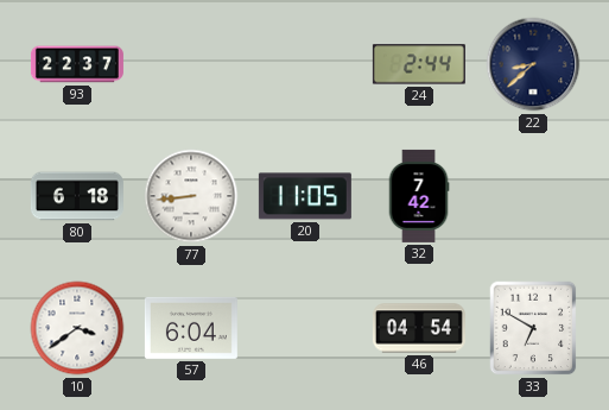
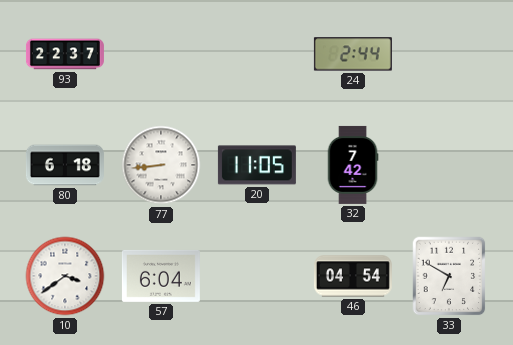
22: 8:38 -> none (533, 64)
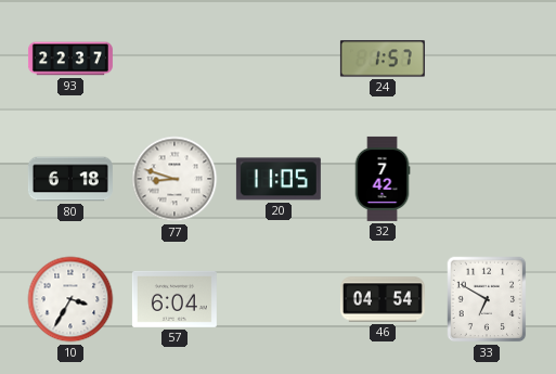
24: 2:44 -> 1:57 (383, 59)
77: 8:44 -> 8:48 (174, 179)
10: 3:39 -> 3:35 (70, 299)
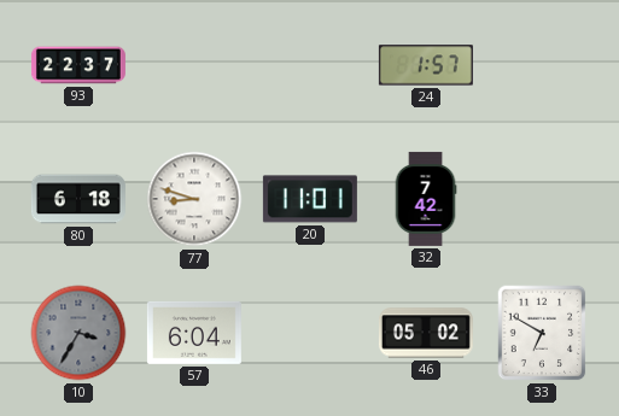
20: 11:05 -> 11:01 (310, 199)
10 dial: white -> grey (78, 333)
46: 04:54 -> 05:02 (426, 333)
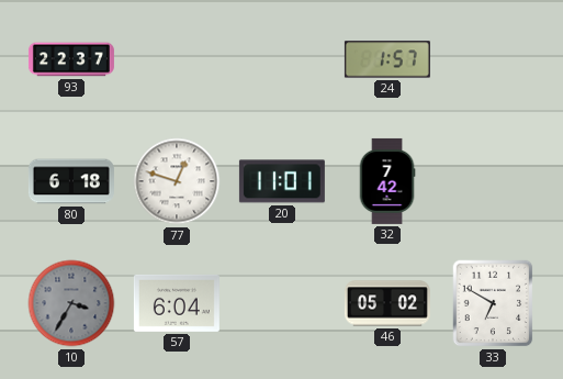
77: 8:48 -> 12:48 (177, 181)
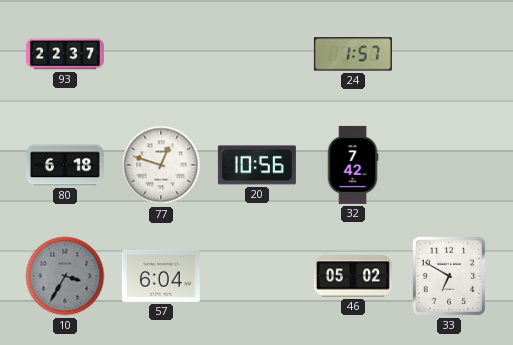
20: 11:01 -> 10:56 (257, 165)
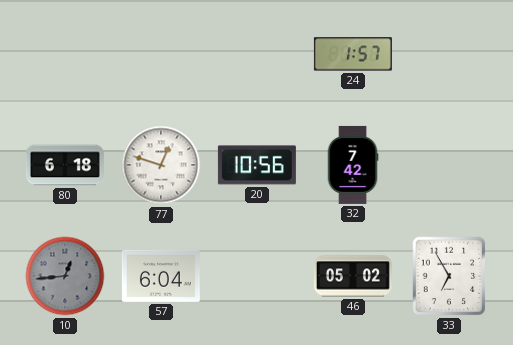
93: 22:37 -> none (65, 54)
10: 3:35 -> 12:44 (65, 276)
33: 6:50 -> 6:55 (449, 276)
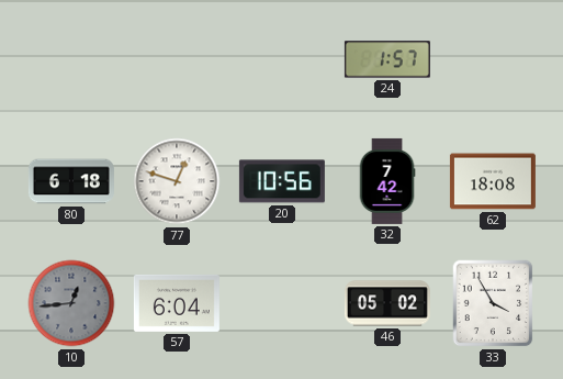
62: none -> 18:08 (493, 181)
33: 6:55 -> 3:55 (493, 303)
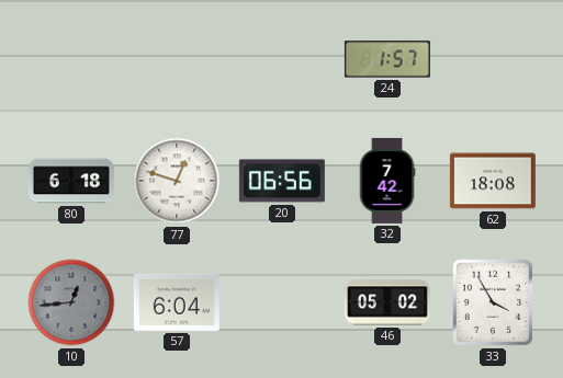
20: 10:56 -> 06:56 (282, 181)
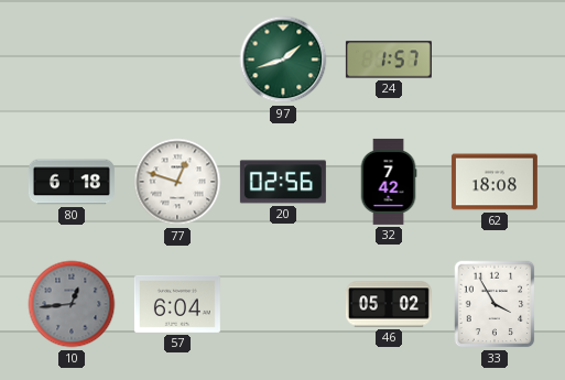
97: none -> 1:42 (283, 59)
20: 06:56 -> 02:56 (283, 182)
